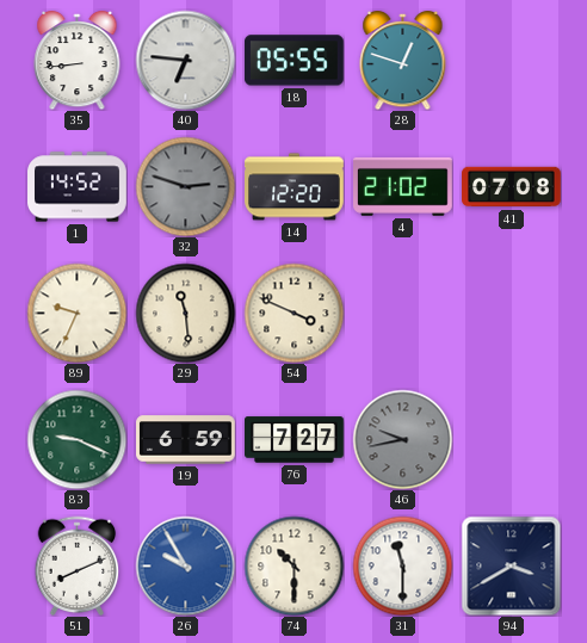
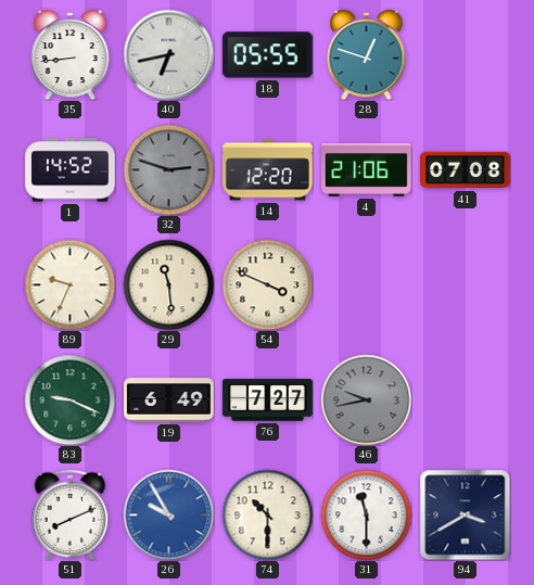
40: 6:46 -> 6:43 (168, 54)
4: 21:02 -> 21:06 (367, 169)
19: 6:59 -> 6:49 (169, 400)
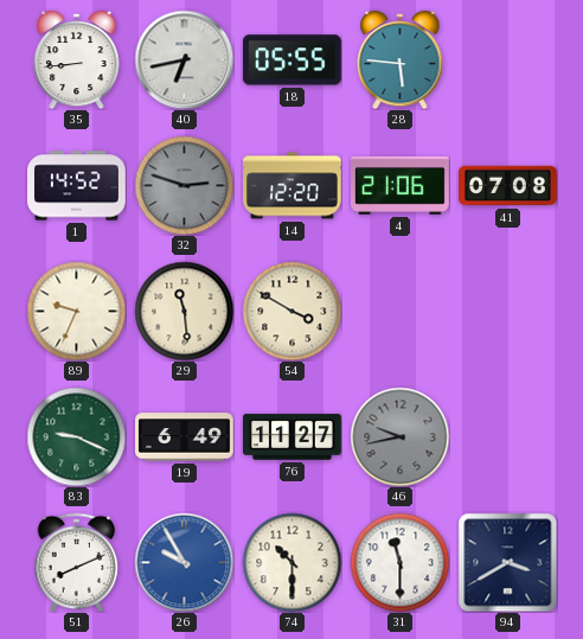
28: 12:48 -> 5:46 (401, 59)
54: 3:49 -> 3:50 (291, 311)
76: 7:27 -> 11:27 (293, 437)
